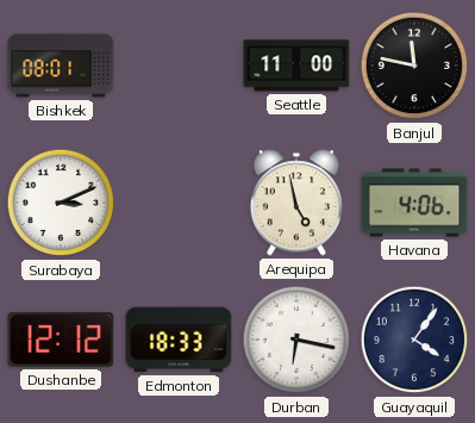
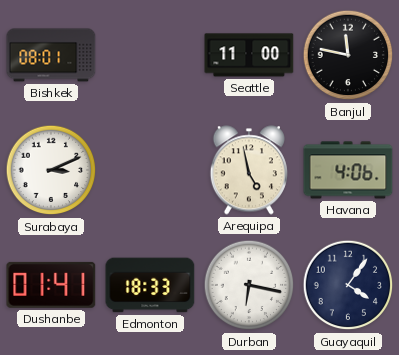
Dushanbe: 12:12 -> 01:41 (51, 285)
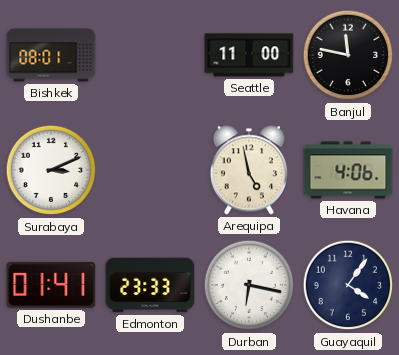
Edmonton: 18:33 -> 23:33 (150, 285)
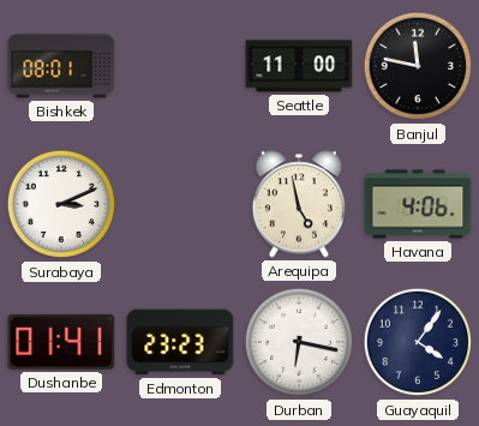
Edmonton: 23:33 -> 23:23 (180, 342)
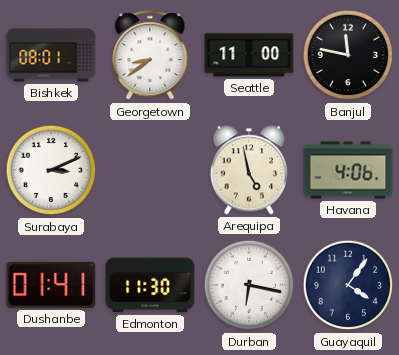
Georgetown: none -> 8:39 (150, 56)
Edmonton: 23:23 -> 11:30 (150, 285)
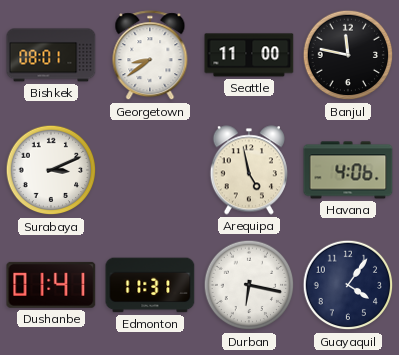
Edmonton: 11:30 -> 11:31 (150, 285)
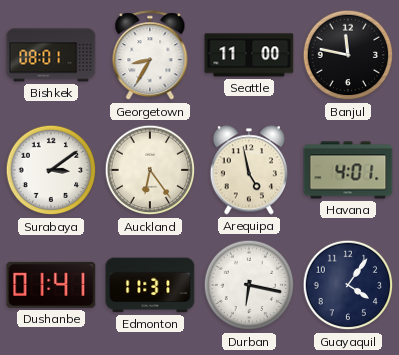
Georgetown: 8:39 -> 8:35 (150, 56)
Surabaya: 3:11 -> 3:09 (51, 170)
Auckland: none -> 6:24 (150, 170)
Havana: 4:06 -> 4:01 (348, 170)
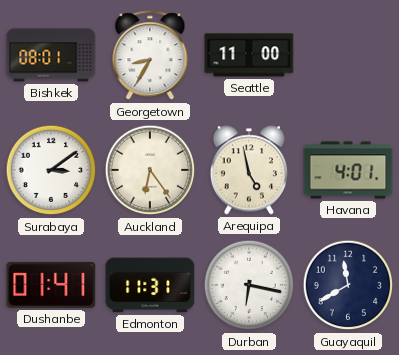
Banjul: 11:47 -> none (348, 55)
Guayaquil: 4:06 -> 11:40 (348, 285)
